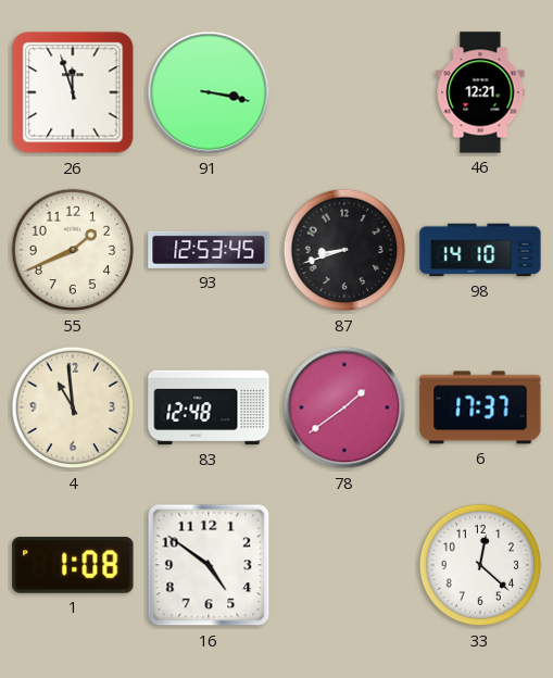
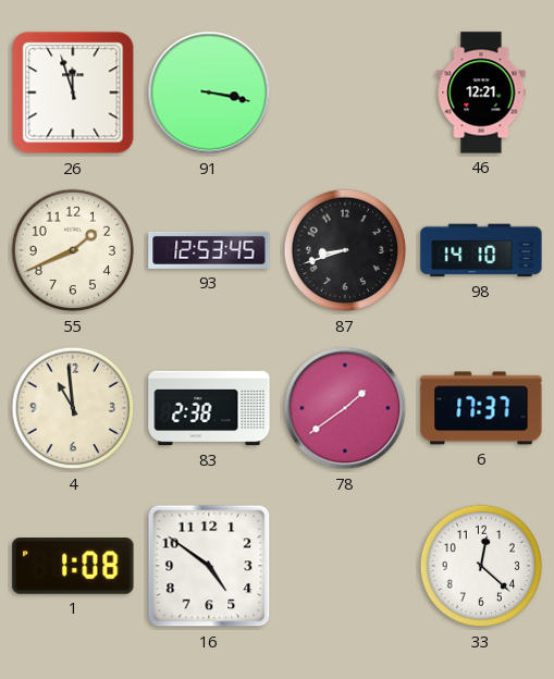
83: 12:48 -> 2:38 (209, 408)
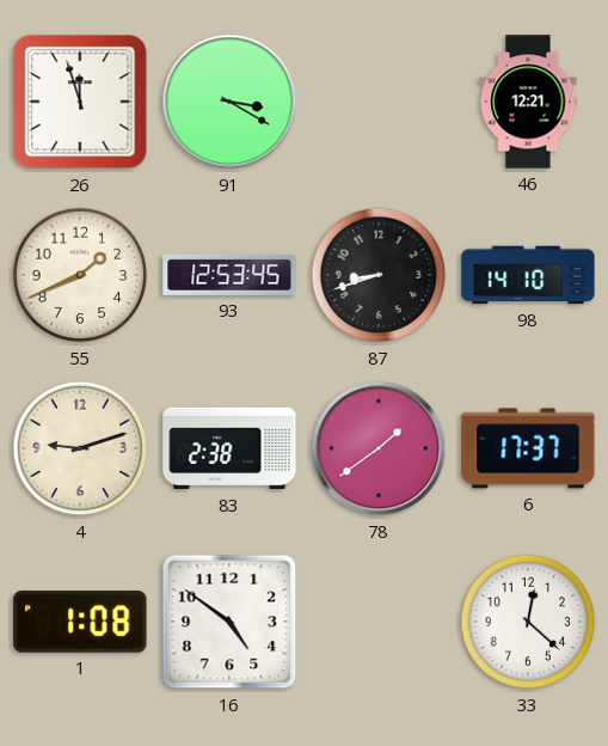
91: 3:17 -> 3:20 (229, 102)
4: 10:59 -> 9:12 (80, 448)
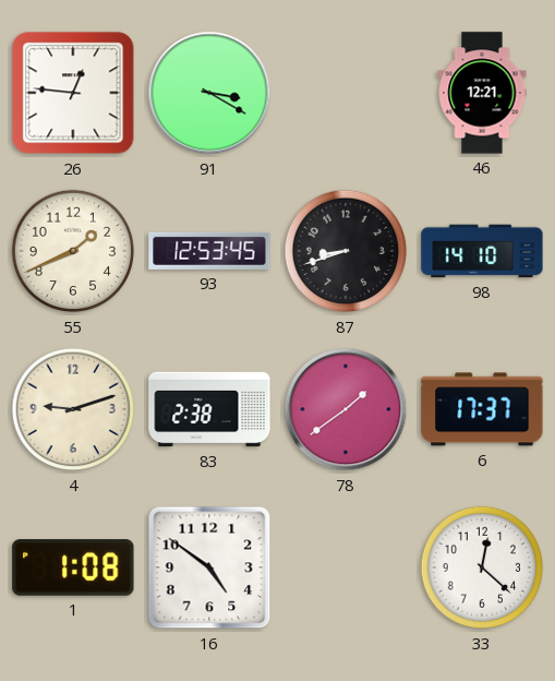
26: 11:57 -> 12:46 (73, 93)
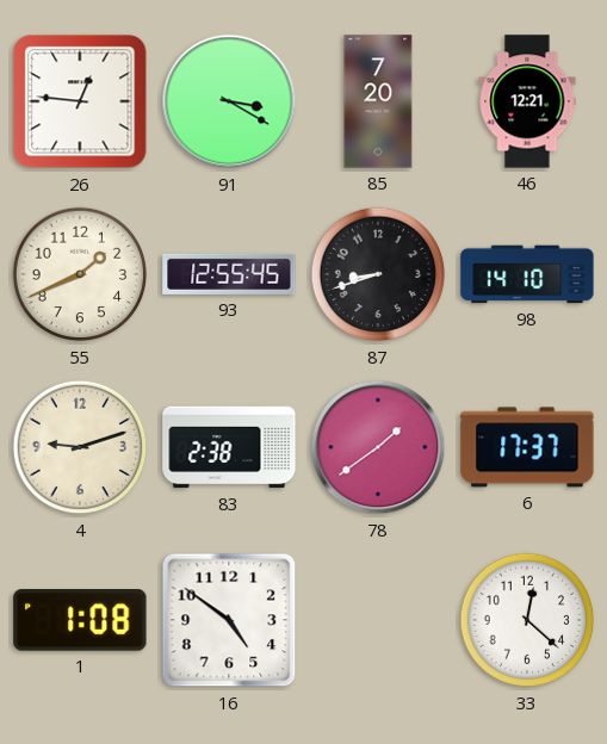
85: none -> 7:20 (378, 101)
93: 12:53 -> 12:55 (229, 274)
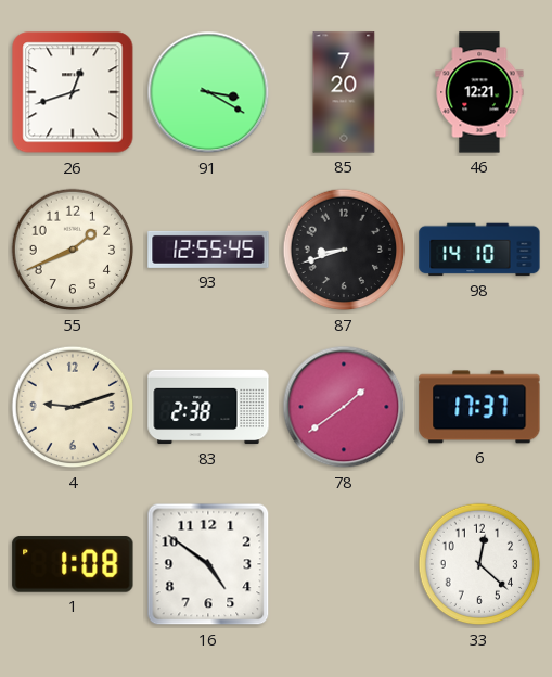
26: 12:46 -> 12:42 (73, 92)
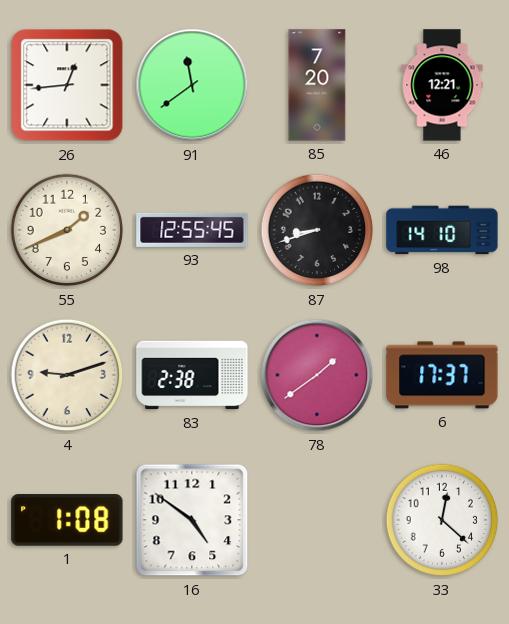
26: 12:42 -> 12:44 (67, 85)
91: 3:20 -> 11:39 (192, 85)
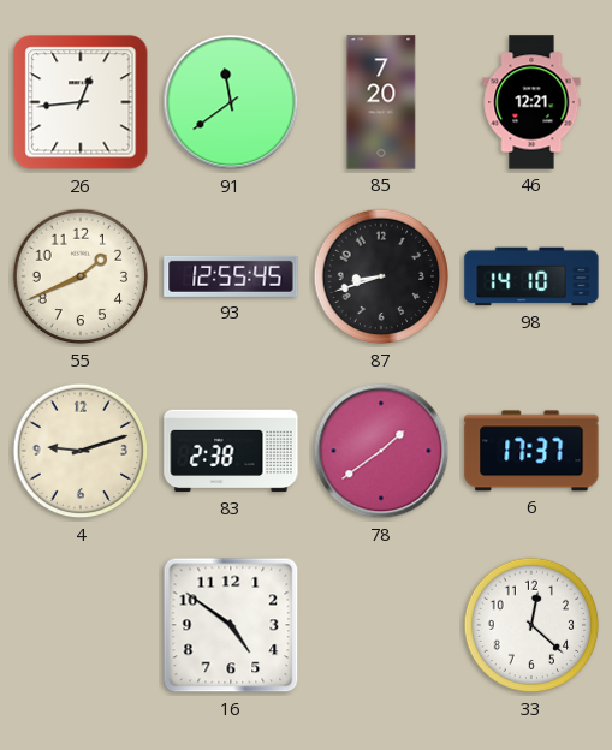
1: 1:08 -> none (67, 520)
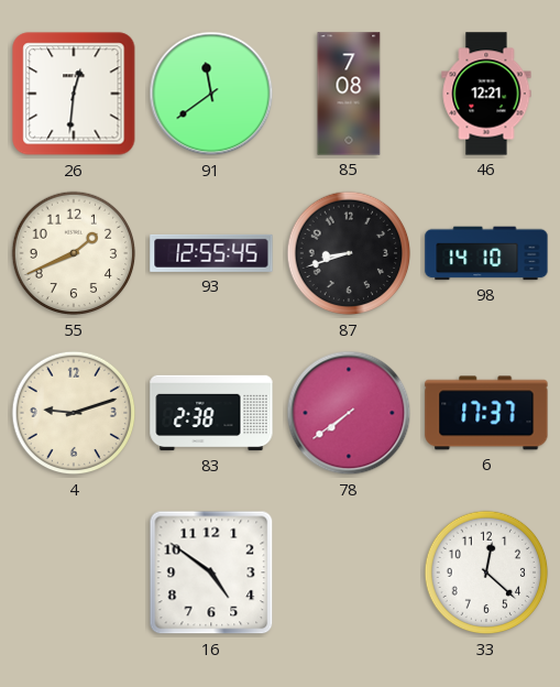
26: 12:44 -> 12:31 (74, 94)
85: 7:20 -> 7:08 (349, 94)
78: 1:39 -> 7:39 (349, 413)
